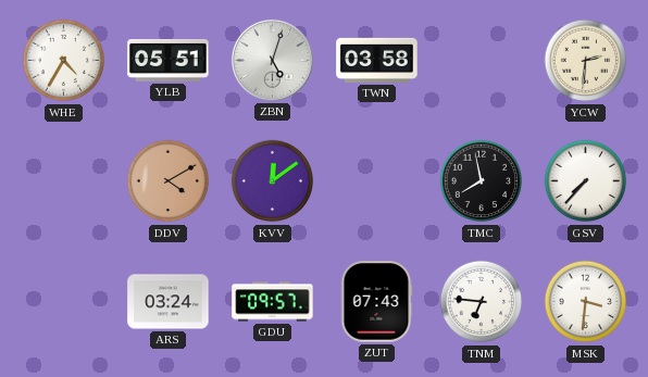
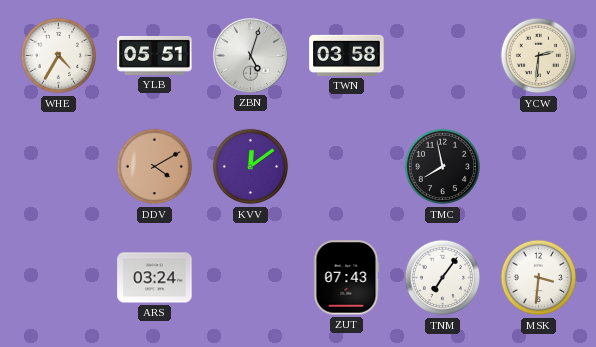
GSV: 7:37 -> none (586, 181)
GDU: 09:57 -> none (273, 302)
TNM: 6:46 -> 7:06 (443, 278)
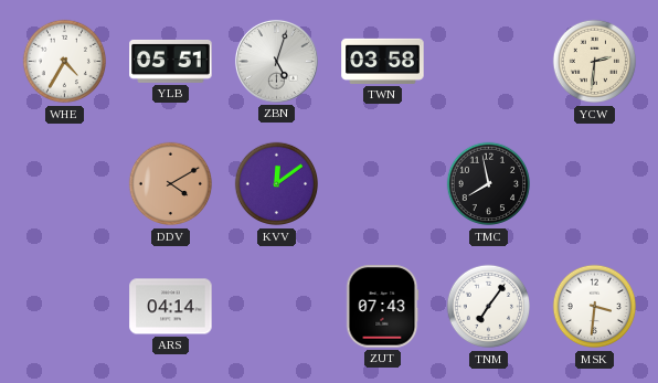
ARS: 03:24 -> 04:14 (171, 307)
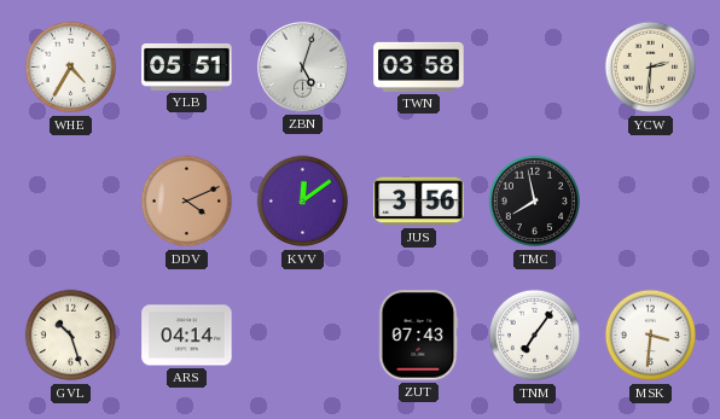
DDV: 4:10 -> 4:11 (187, 202)
JUS: none -> 3:56 (419, 202)
GVL: none -> 10:27 (71, 336)
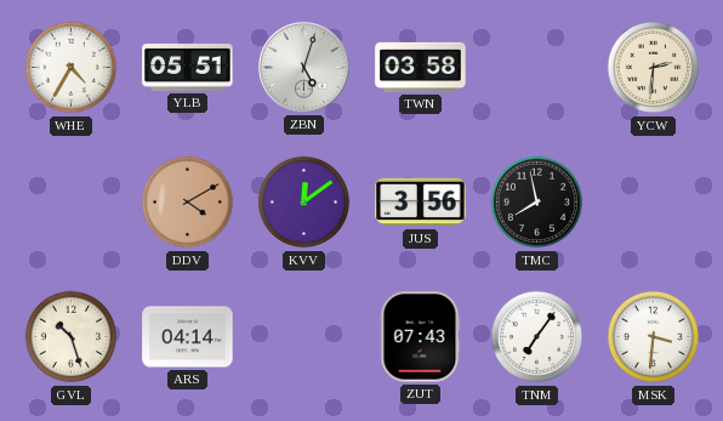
DDV: 4:11 -> 4:10 (188, 203)
